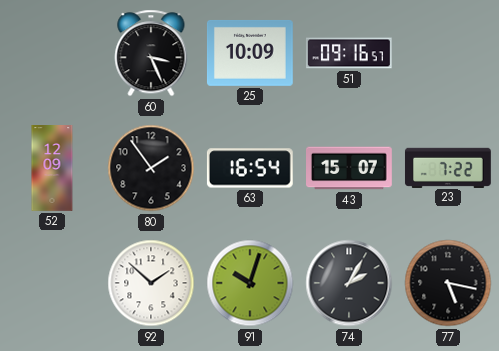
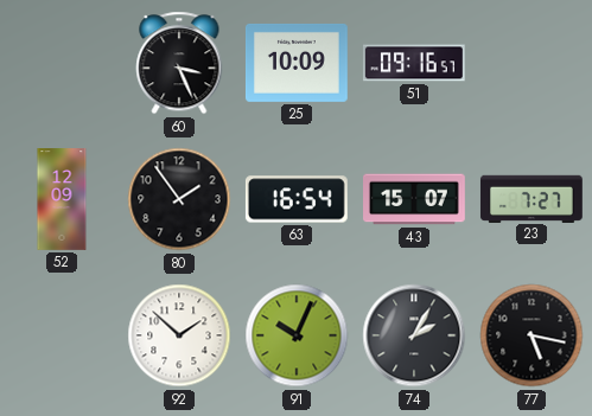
23: 7:22 -> 7:27 (531, 198)
91: 10:03 -> 10:04 (297, 335)
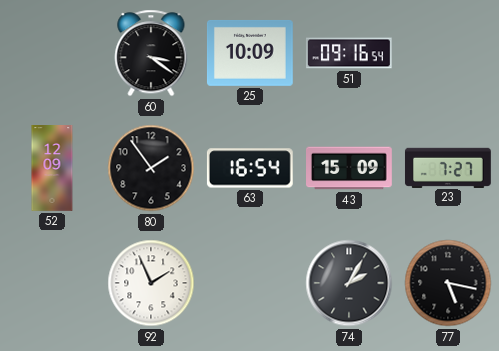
60: 3:26 -> 3:21 (151, 53)
51: 09:16:57 -> 09:16:54 (349, 53)
43: 15:07 -> 15:09 (350, 168)
92: 1:52 -> 1:56 (151, 283)
91: 10:04 -> none (297, 335)
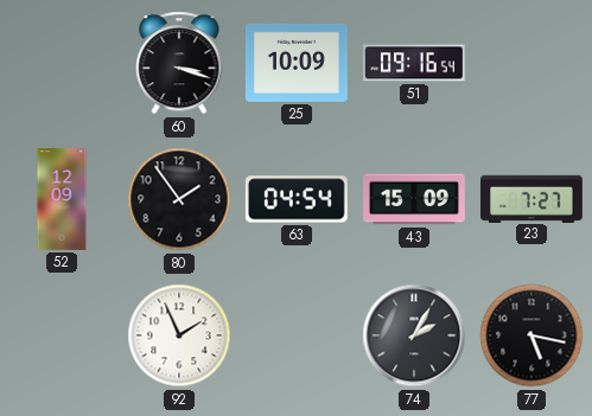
60: 3:21 -> 3:18 (179, 63)
63: 16:54 -> 04:54 (297, 199)
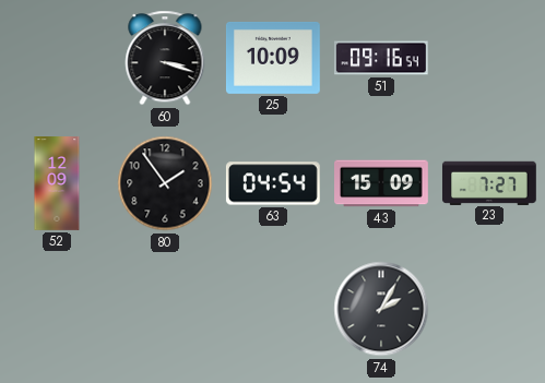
92: 1:56 -> none (179, 335)
77: 5:17 -> none (531, 335)
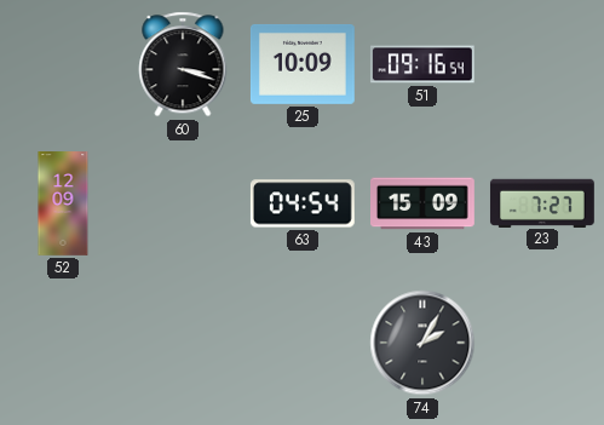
80: 1:54 -> none (165, 183)
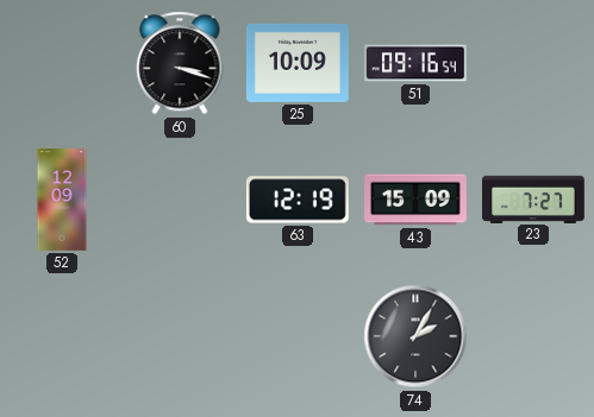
63: 04:54 -> 12:19 (298, 200)
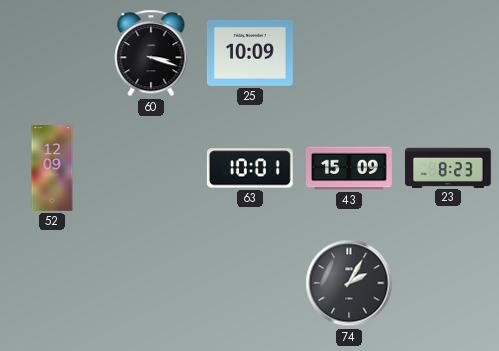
51: 09:16 -> none (415, 63)
63: 12:19 -> 10:01 (250, 168)
23: 7:27 -> 8:23 (448, 167)
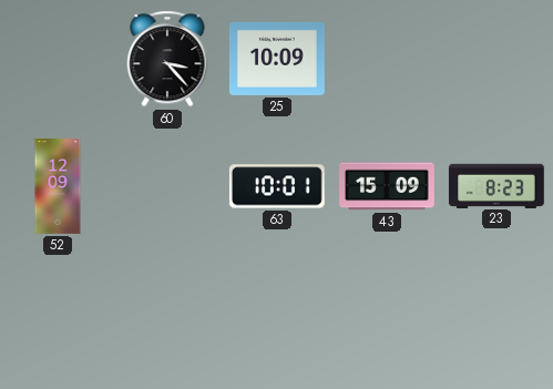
60: 3:18 -> 3:23 (167, 59)
74: 2:05 -> none (349, 283)
